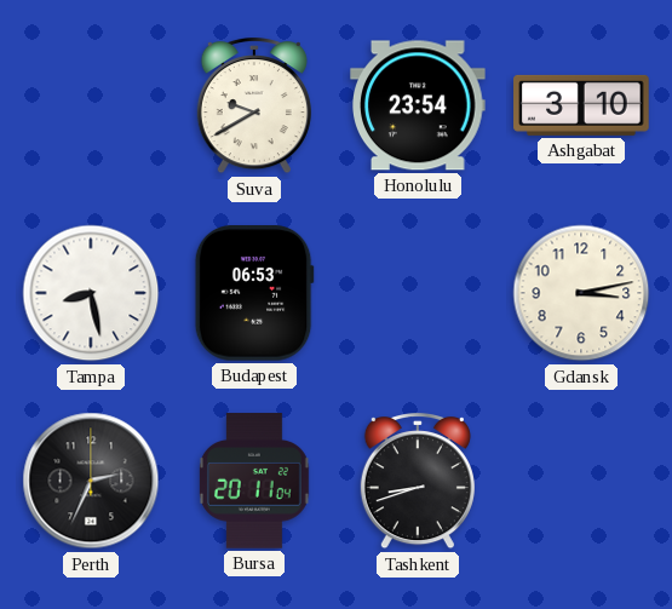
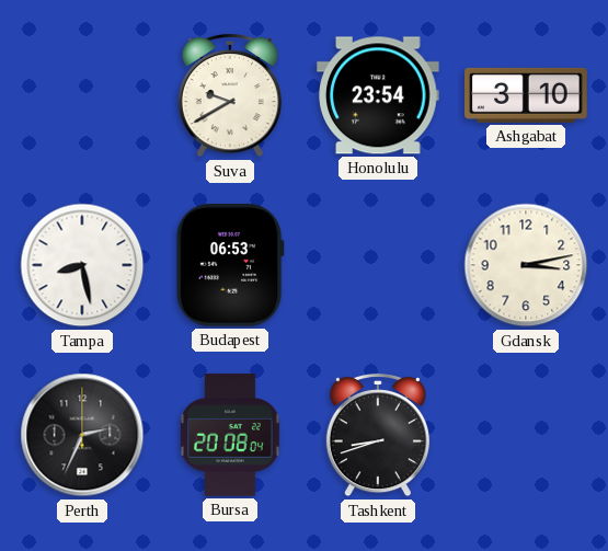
Bursa: 20:11 -> 20:08 (230, 435)
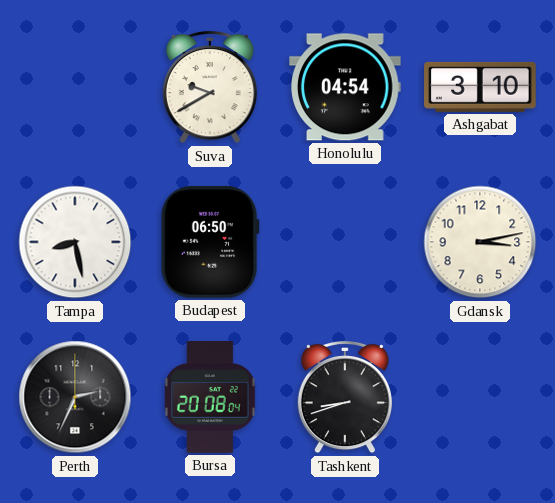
Honolulu: 23:54 -> 04:54 (346, 87)
Budapest: 06:53 -> 06:50 (210, 243)
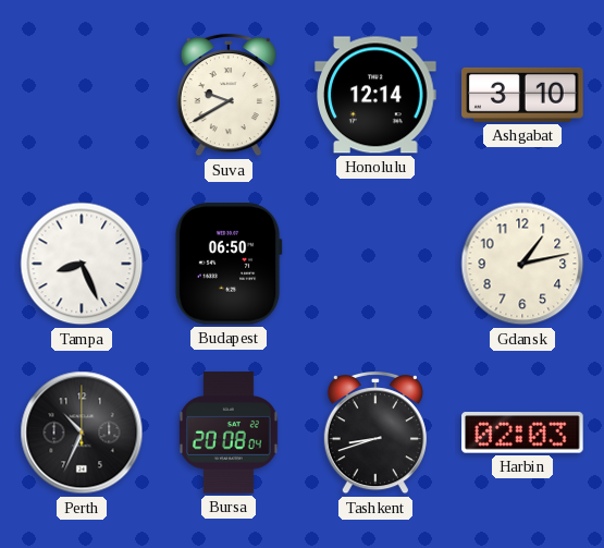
Honolulu: 04:54 -> 12:14 (377, 95)
Tampa: 8:28 -> 8:26 (82, 264)
Gdansk: 3:13 -> 1:13 (522, 264)
Perth: 2:34 -> 10:34 (82, 433)
Harbin: none -> 02:03 (523, 433)
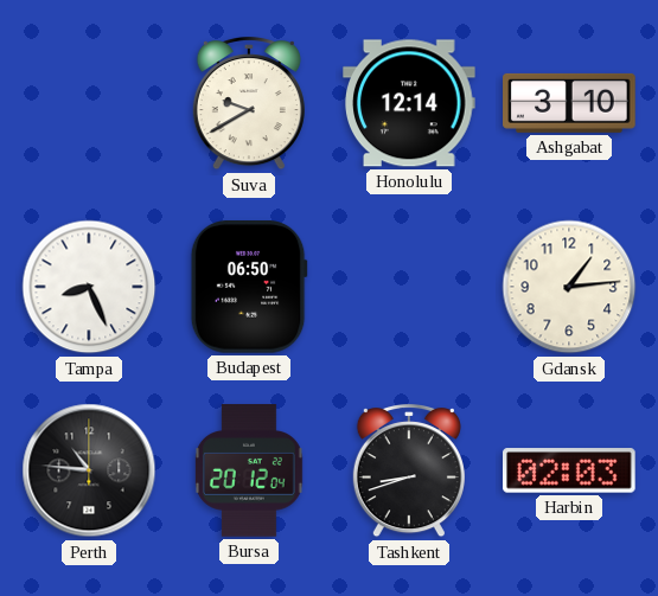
Gdansk: 1:13 -> 1:14 (569, 287)
Perth: 10:34 -> 10:46 (89, 470)
Bursa: 20:08 -> 20:12 (249, 470)
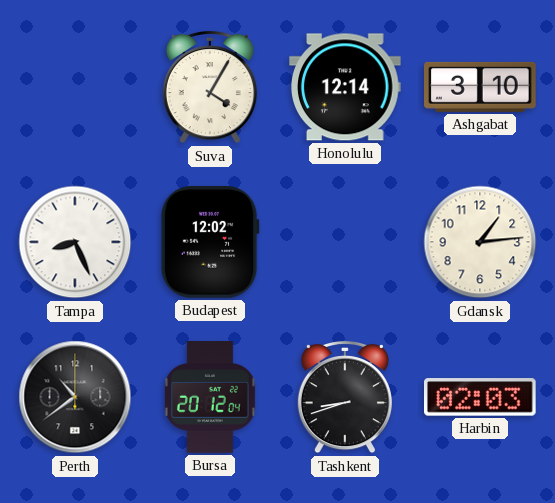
Suva: 9:40 -> 4:05 (210, 88)
Budapest: 06:50 -> 12:02 (210, 243)
Perth: 10:46 -> 10:39 (75, 397)
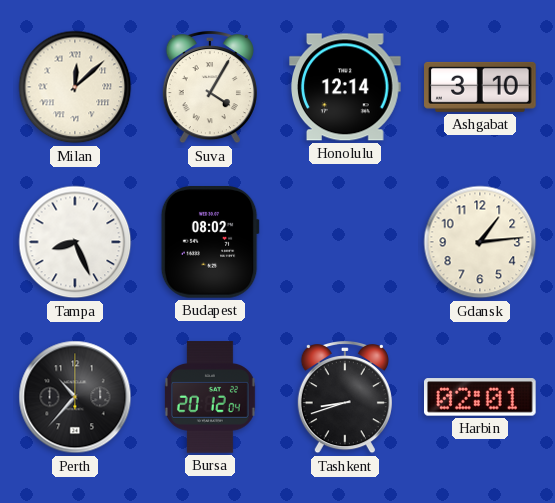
Milan: none -> 12:08 (75, 87)
Budapest: 12:02 -> 08:02 (210, 243)
Perth: 10:39 -> 10:37 (75, 397)
Harbin: 02:03 -> 02:01 (481, 397)
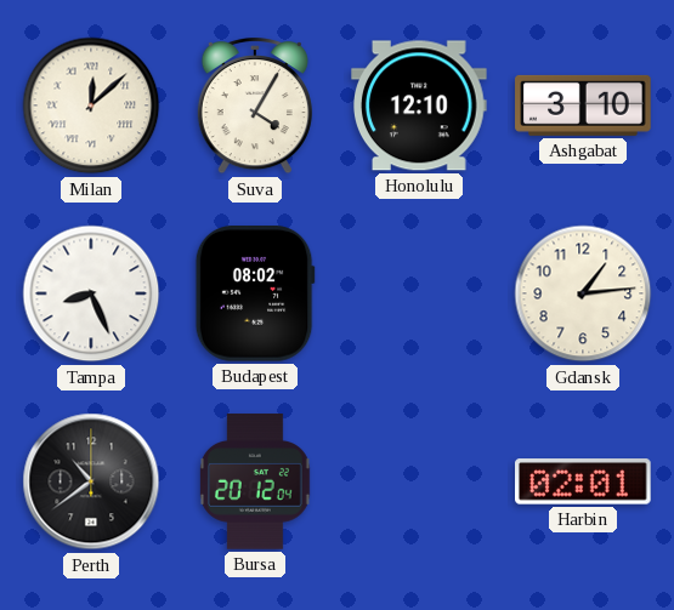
Honolulu: 12:14 -> 12:10 (420, 106)
Perth: 10:37 -> 10:39 (91, 481)
Tashkent: 8:42 -> none (345, 398)
